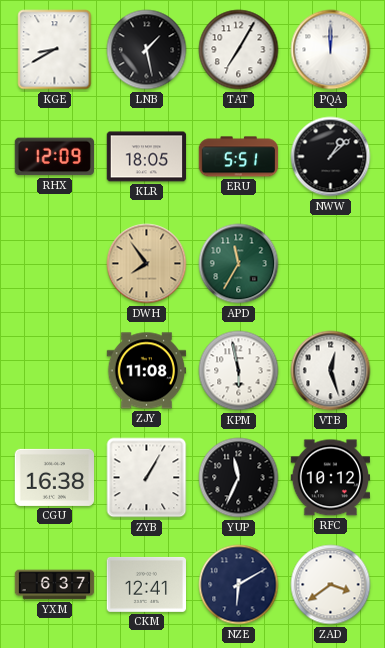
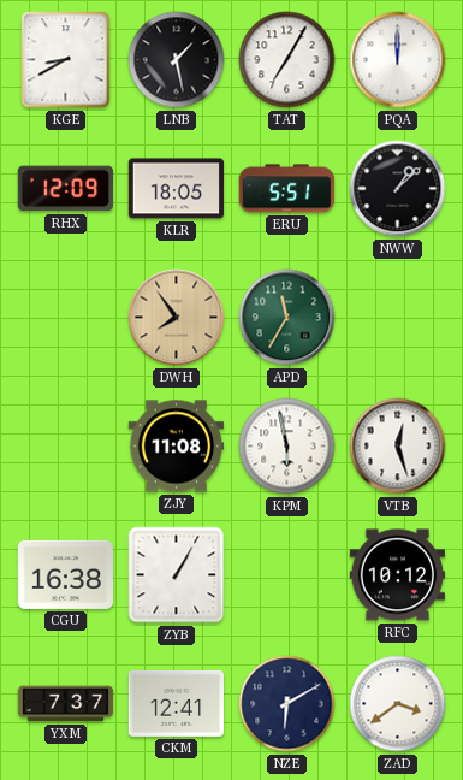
YUP: 11:34 -> none (239, 478)
YXM: 6:37 -> 7:37 (66, 704)
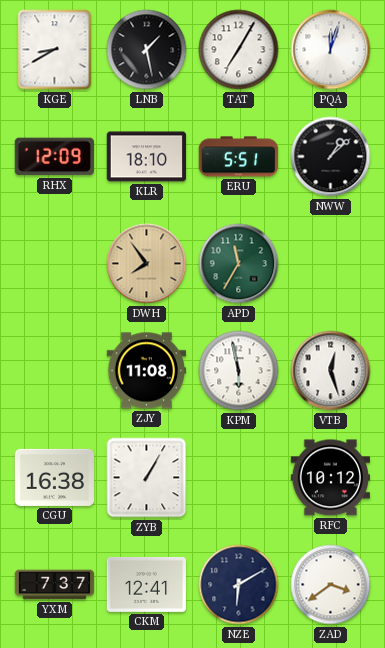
PQA: 12:00 -> 12:03 (331, 50)
KLR: 18:05 -> 18:10 (147, 157)
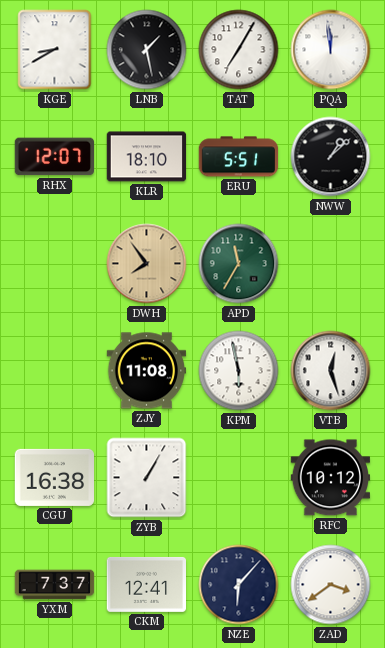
PQA: 12:03 -> 11:59 (331, 50)
RHX: 12:09 -> 12:07 (54, 157)
NZE: 6:10 -> 6:07 (239, 585)
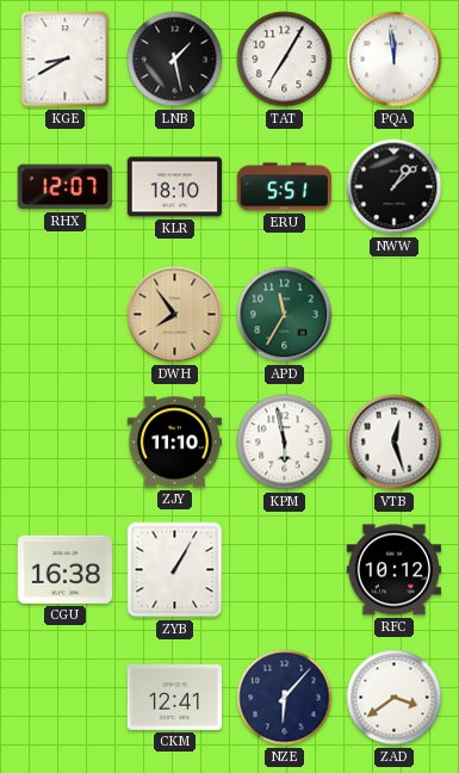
ZJY: 11:08 -> 11:10 (175, 443)
YXM: 7:37 -> none (55, 585)
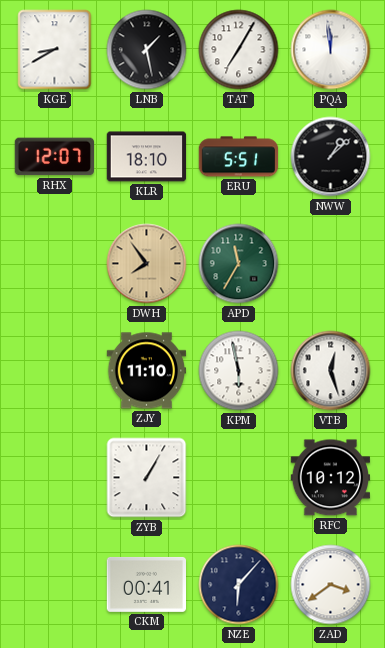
CGU: 16:38 -> none (66, 569)
CKM: 12:41 -> 00:41 (146, 584)
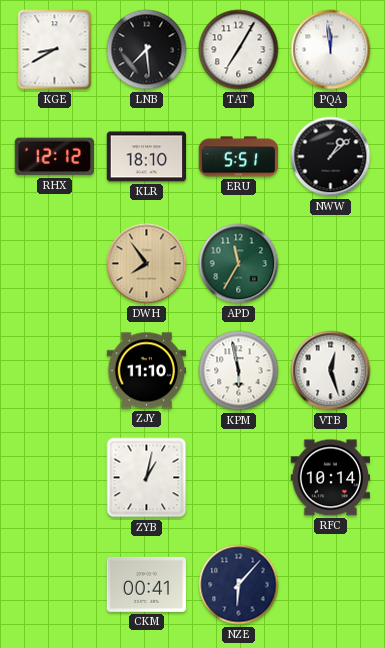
LNB: 1:28 -> 7:29 (147, 50)
RHX: 12:07 -> 12:12 (54, 157)
ZYB: 1:05 -> 1:02 (147, 478)
RFC: 10:12 -> 10:14 (330, 478)
ZAD: 3:39 -> none (331, 585)
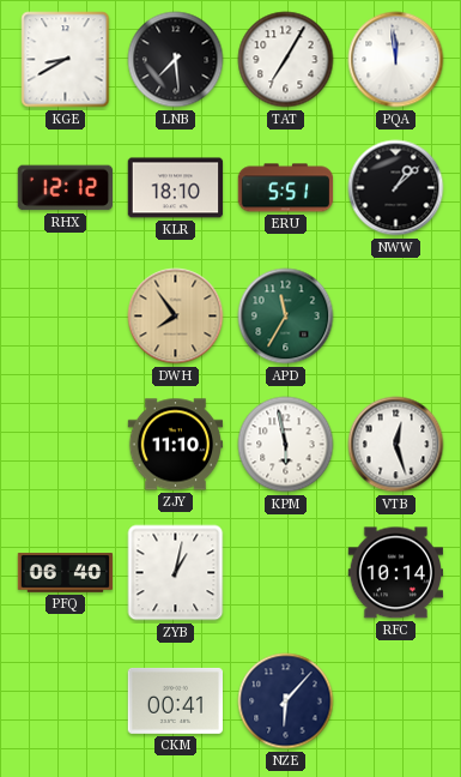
PFQ: none -> 06:40 (66, 573)
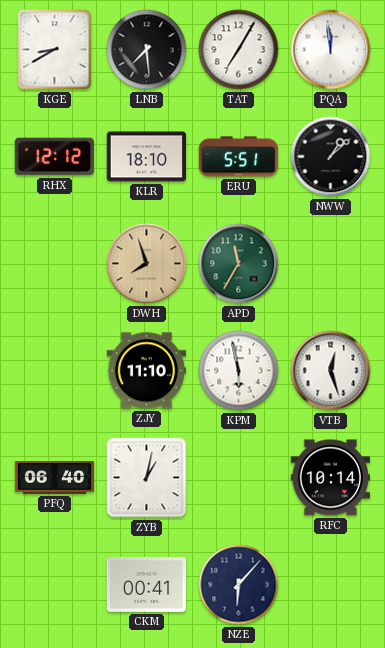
DWH: 7:54 -> 7:57 (147, 264)
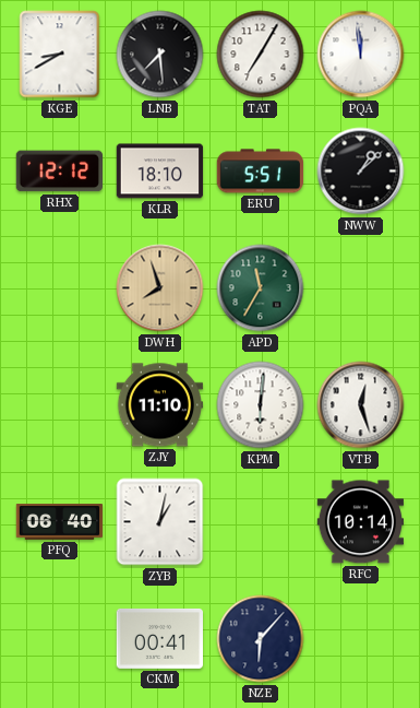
KPM: 5:58 -> 6:01 (261, 405)
